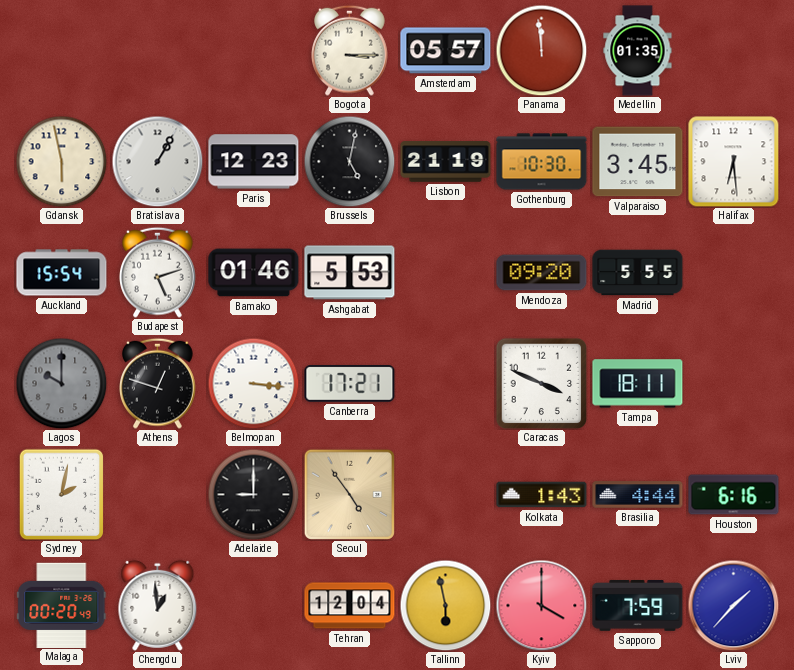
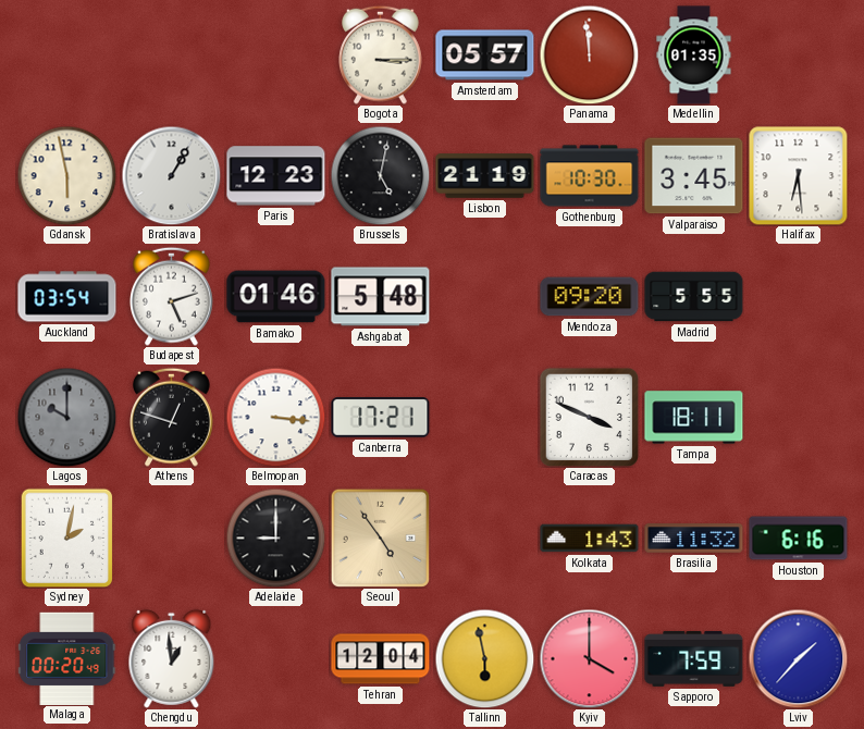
Auckland: 15:54 -> 03:54 (67, 297)
Ashgabat: 5:53 -> 5:48 (381, 297)
Brasilia: 4:44 -> 11:32 (694, 539)
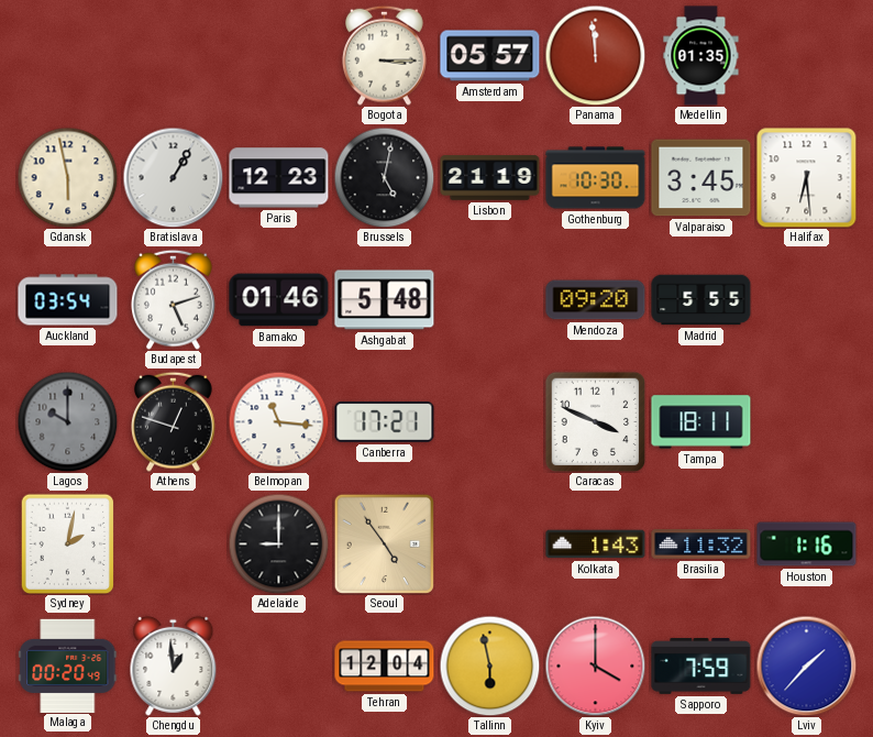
Belmopan: 3:16 -> 11:16 (278, 421)
Houston: 6:16 -> 1:16 (807, 544)
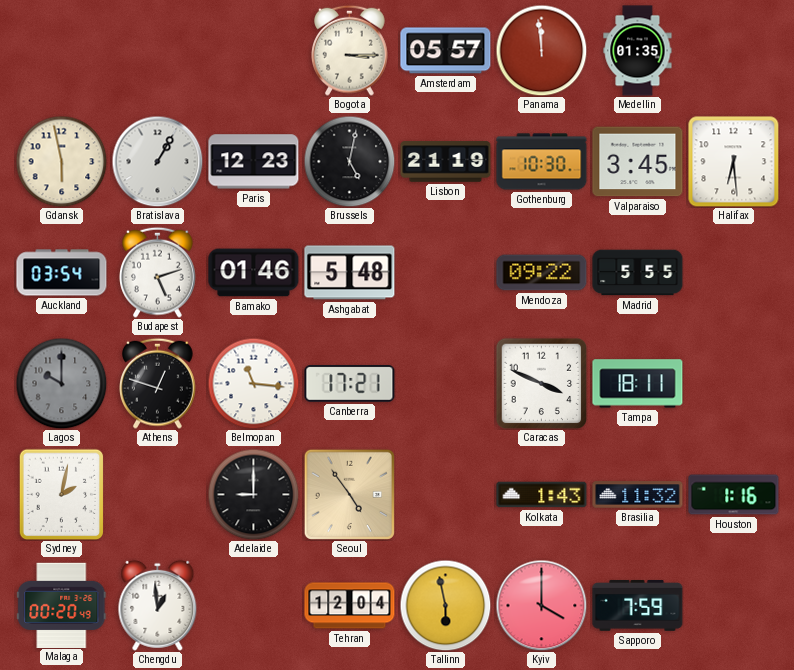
Mendoza: 09:20 -> 09:22 (542, 273)
Lviv: 1:37 -> none (806, 665)
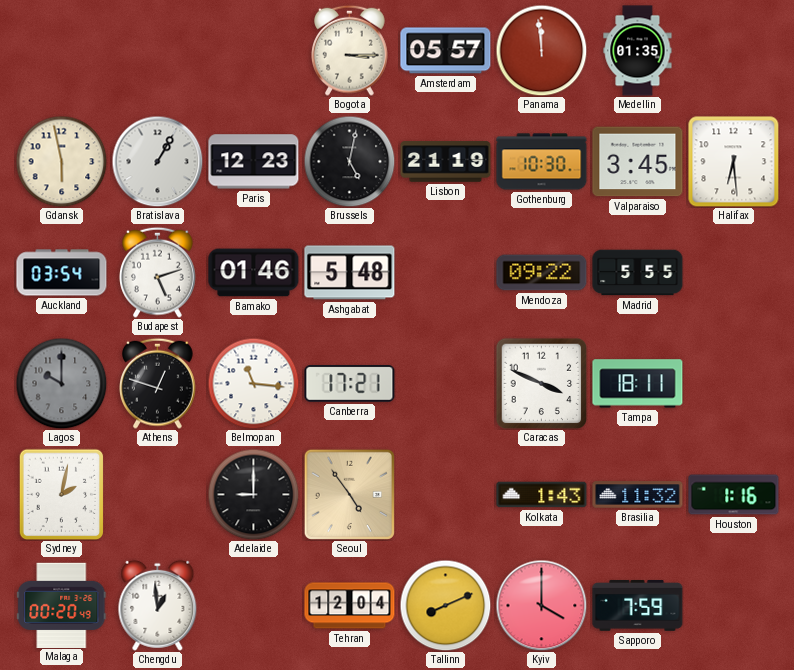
Tallinn: 5:58 -> 8:11 (445, 605)
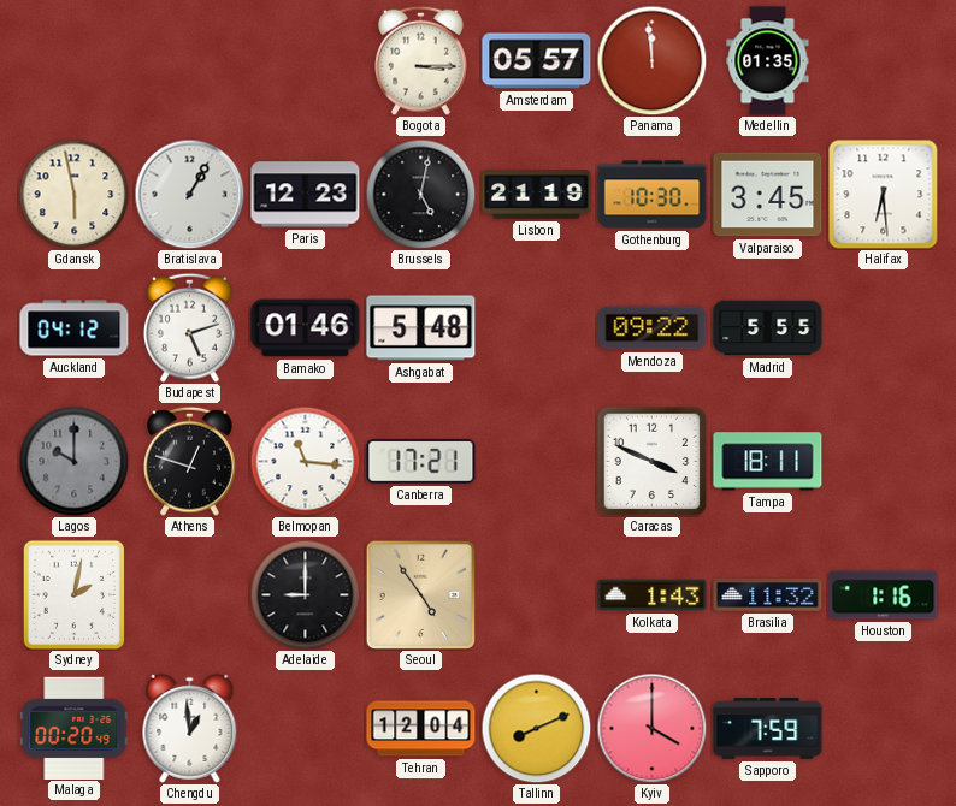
Auckland: 03:54 -> 04:12 (75, 328)
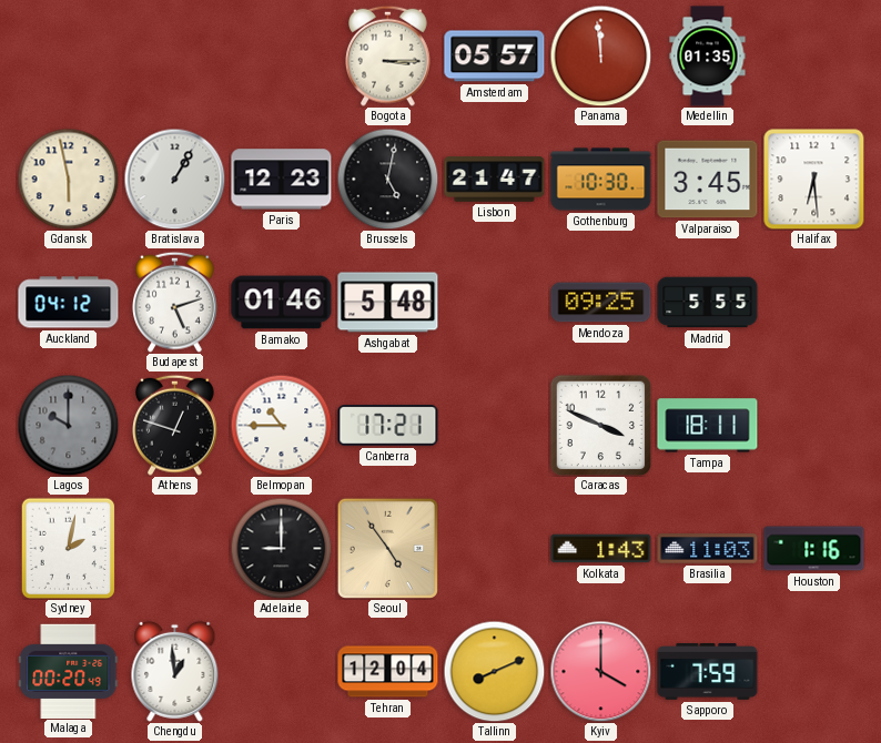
Lisbon: 21:19 -> 21:47 (495, 180)
Mendoza: 09:22 -> 09:25 (601, 303)
Belmopan: 11:16 -> 10:45 (281, 425)
Brasilia: 11:32 -> 11:03 (708, 549)
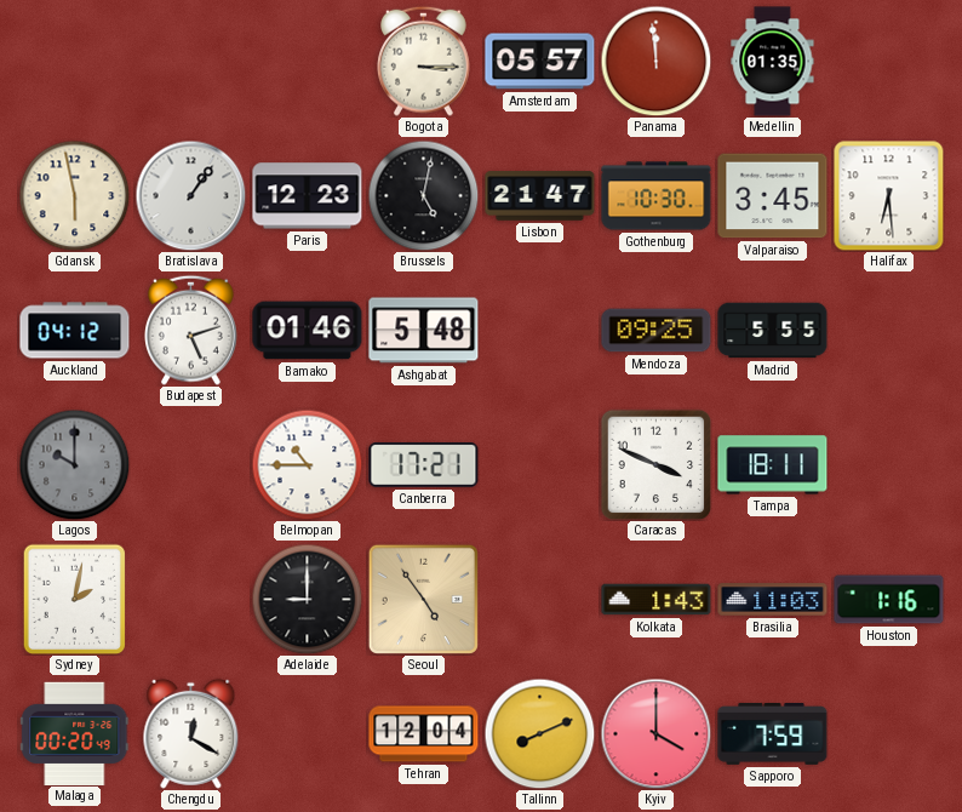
Bratislava: 1:05 -> 1:06 (190, 195)
Athens: 12:48 -> none (175, 425)
Chengdu: 12:59 -> 12:20 (191, 733)
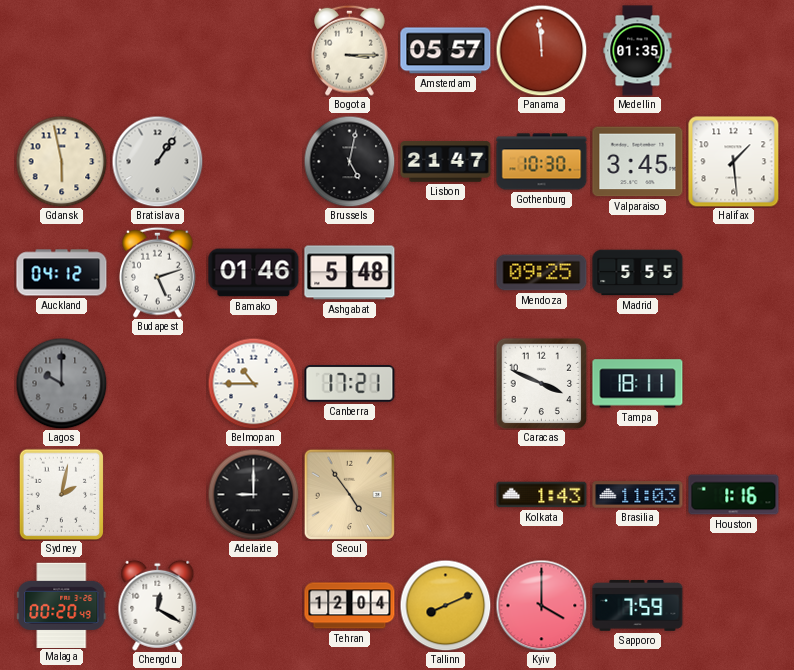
Paris: 12:23 -> none (308, 196)
Halifax: 6:29 -> 1:29 (734, 162)
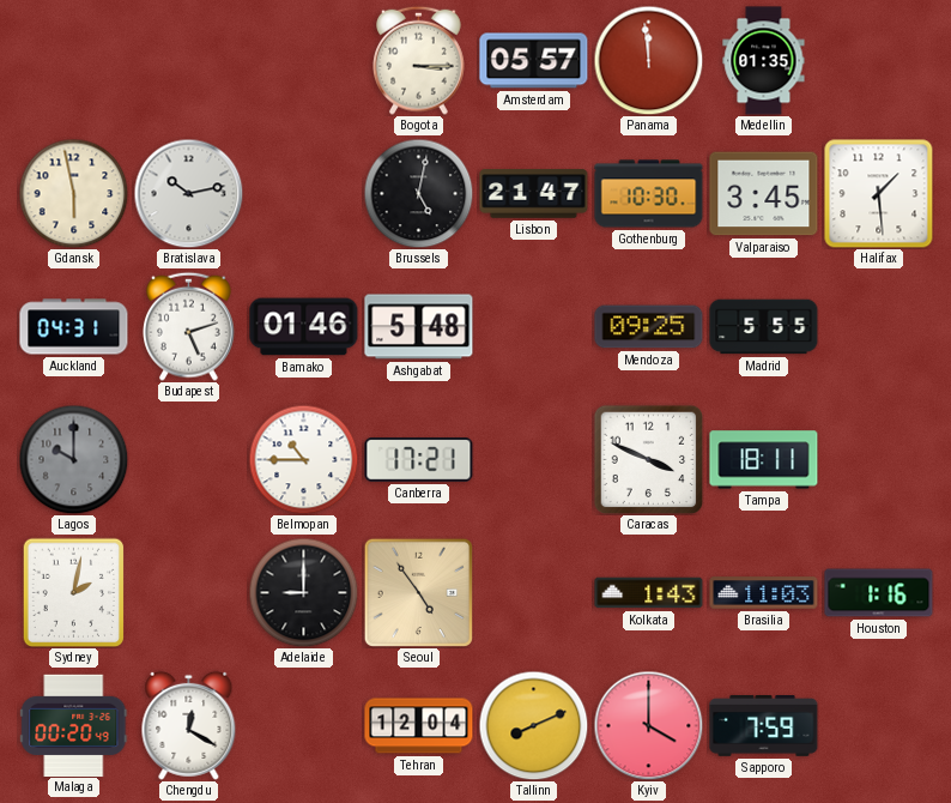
Bratislava: 1:06 -> 10:13 (188, 193)
Auckland: 04:12 -> 04:31 (74, 327)
